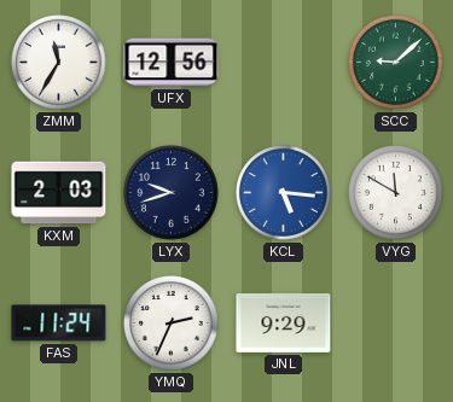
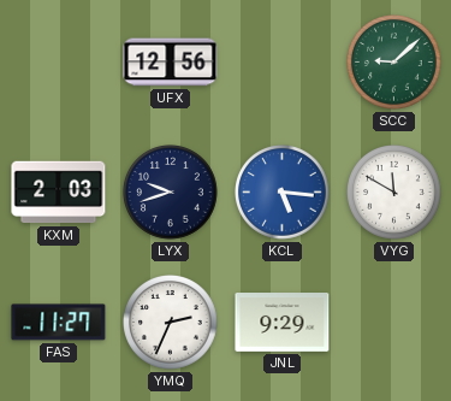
ZMM: 11:35 -> none (59, 63)
FAS: 11:24 -> 11:27 (59, 323)
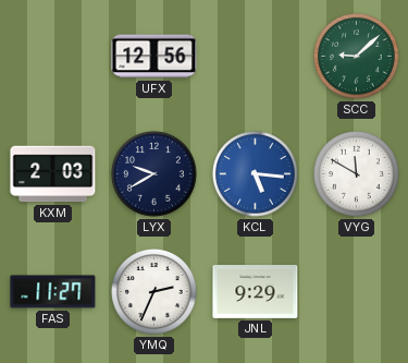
LYX: 9:42 -> 9:40 (154, 174)
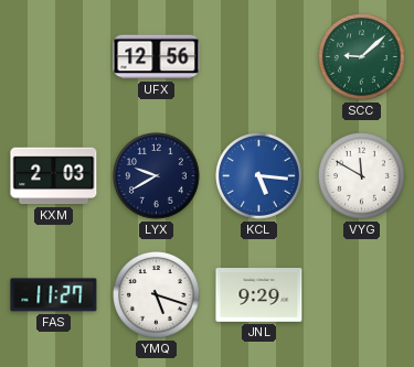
YMQ: 2:34 -> 5:18 (157, 295)
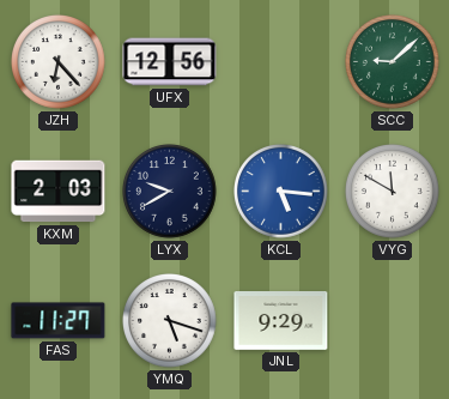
JZH: none -> 6:23 (59, 62)
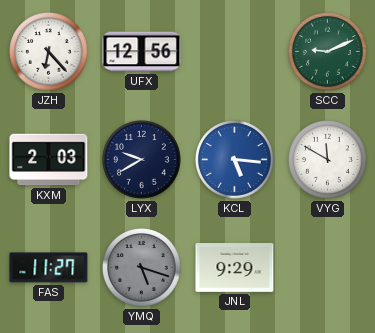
SCC: 9:08 -> 9:11 (328, 52)
YMQ dial: white -> grey (142, 268)
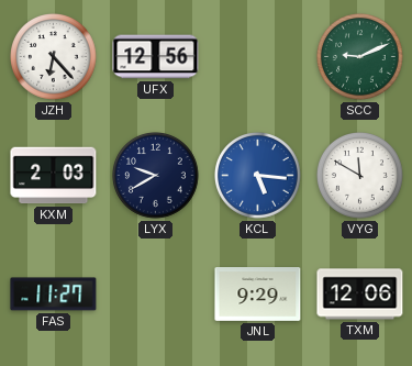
YMQ: 5:18 -> none (142, 268)
TXM: none -> 12:06 (360, 295)
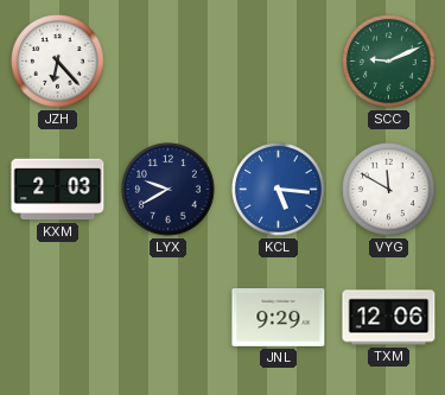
UFX: 12:56 -> none (156, 57)
FAS: 11:27 -> none (54, 295)
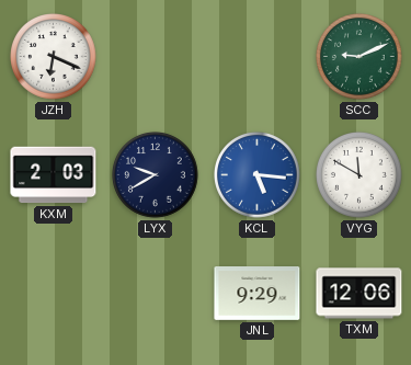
JZH: 6:23 -> 6:19 (54, 57)
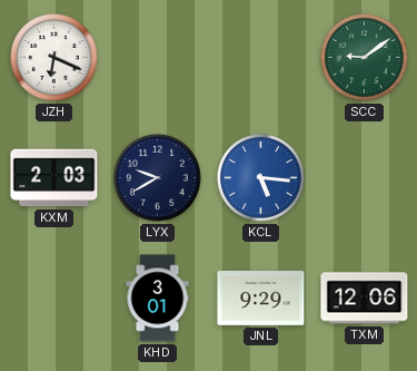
SCC: 9:11 -> 9:09 (365, 58)
VYG: 11:50 -> none (359, 175)
KHD: none -> 3:01 (158, 299)
